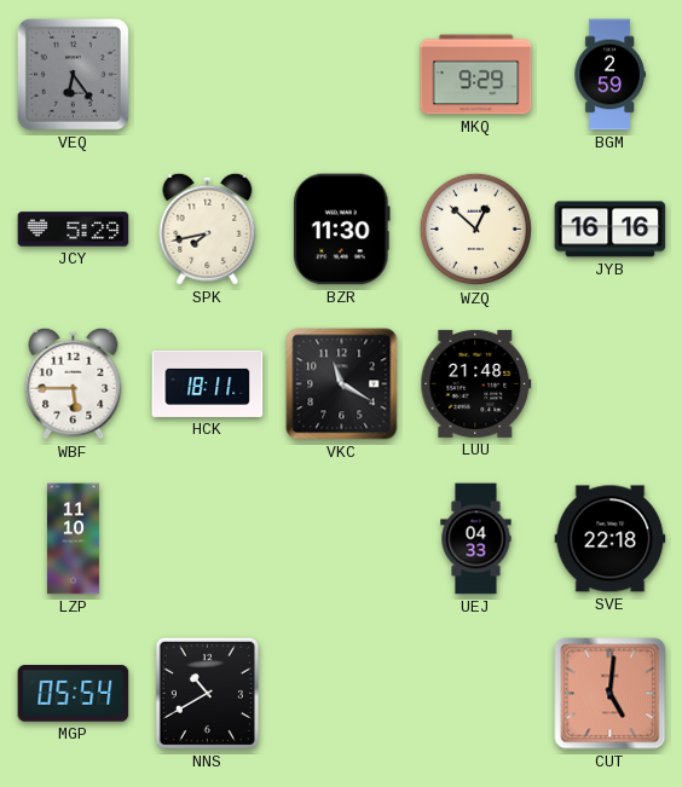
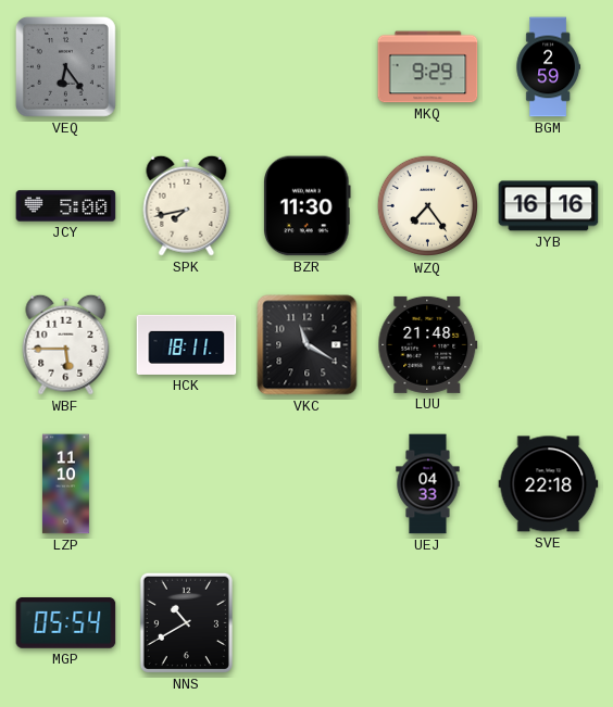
JCY: 5:29 -> 5:00 (66, 206)
WZQ: 12:52 -> 7:24 (428, 206)
CUT: 5:01 -> none (611, 694)
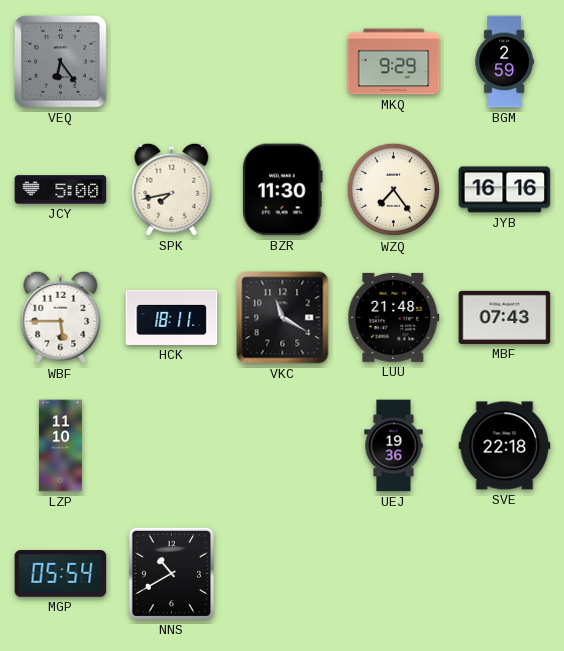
MBF: none -> 07:43 (505, 317)
UEJ: 04:33 -> 19:36 (394, 446)
